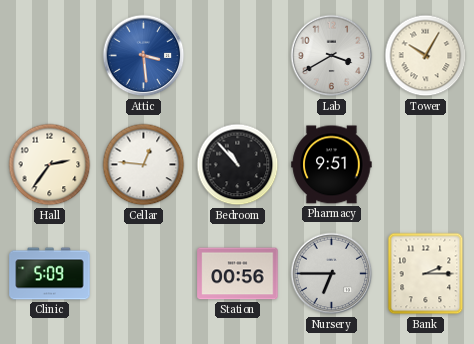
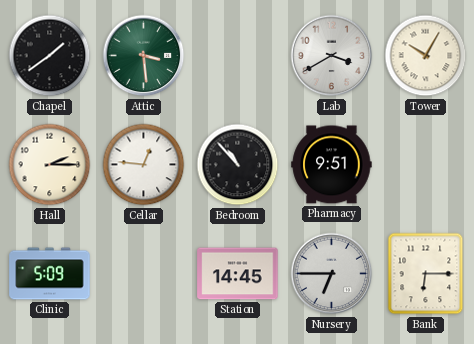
Chapel: none -> 1:39 (50, 56)
Attic dial: blue -> green (144, 56)
Hall: 2:36 -> 2:15 (50, 165)
Station: 00:56 -> 14:45 (238, 274)
Bank: 2:15 -> 6:15 (426, 274)
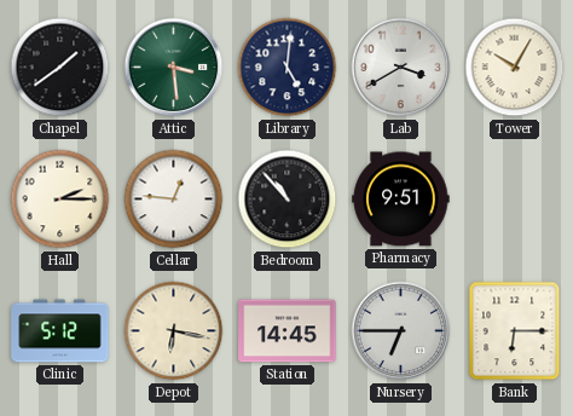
Library: none -> 5:01 (288, 68)
Clinic: 5:09 -> 5:12 (60, 331)
Depot: none -> 6:17 (174, 331)
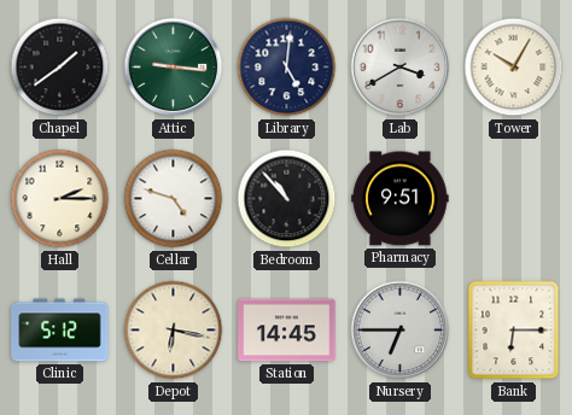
Attic: 3:29 -> 9:16 (174, 68)
Cellar: 12:46 -> 4:48 (174, 199)
